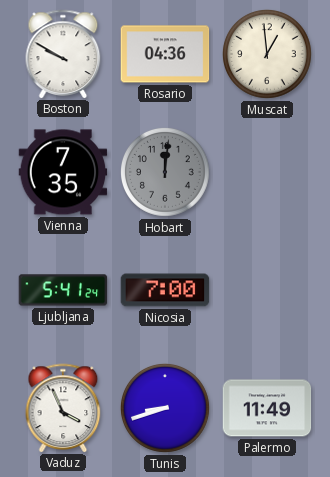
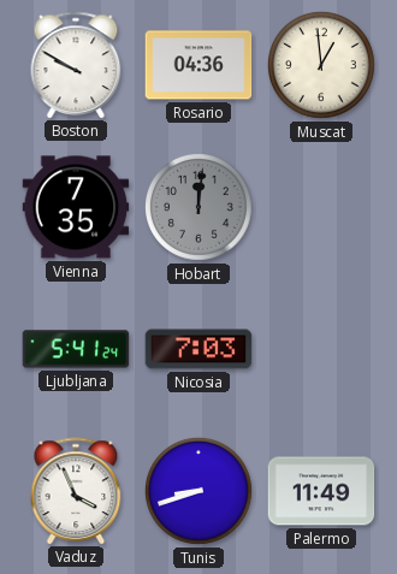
Nicosia: 7:00 -> 7:03 (198, 349)
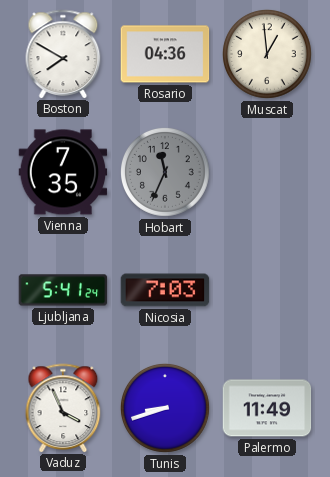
Boston: 9:50 -> 7:50 (63, 54)
Hobart: 12:01 -> 11:34 (165, 172)
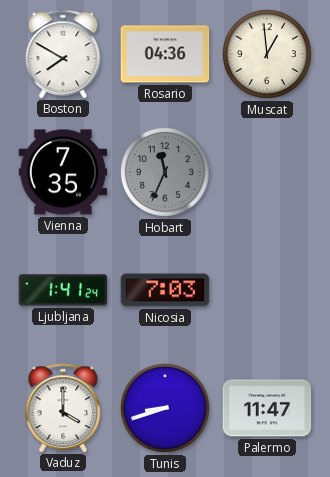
Ljubljana: 5:41 -> 1:41 (63, 290)
Vaduz: 3:56 -> 4:00 (63, 408)
Palermo: 11:49 -> 11:47 (267, 408)
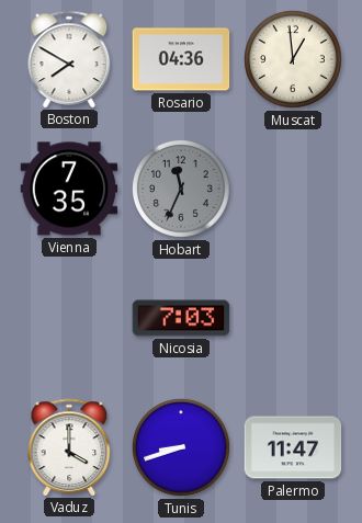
Ljubljana: 1:41 -> none (63, 290)
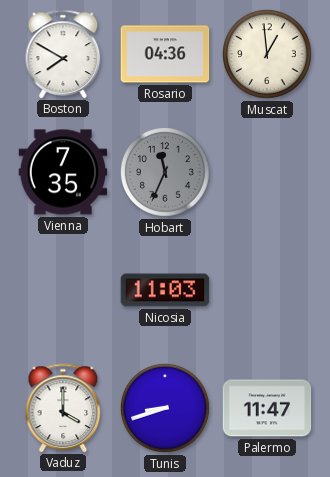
Nicosia: 7:03 -> 11:03 (165, 290)
